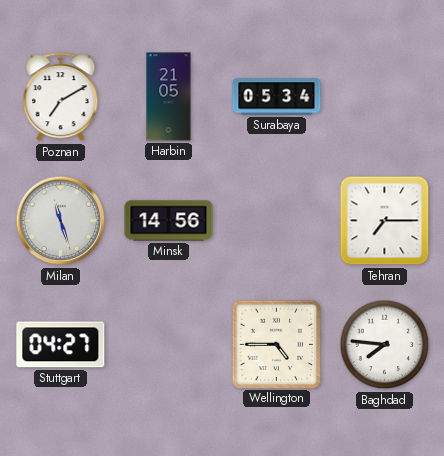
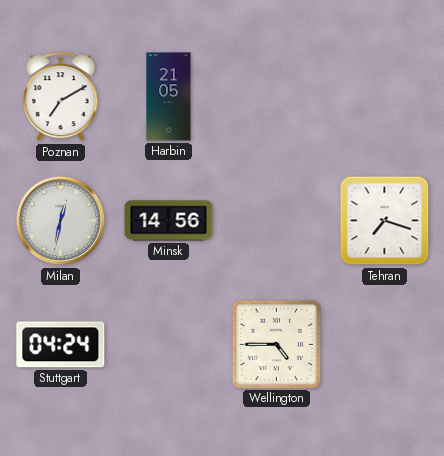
Surabaya: 05:34 -> none (277, 97)
Milan: 11:27 -> 12:32 (61, 221)
Tehran: 7:15 -> 7:18 (385, 221)
Stuttgart: 04:27 -> 04:24 (61, 345)
Baghdad: 7:46 -> none (385, 345)
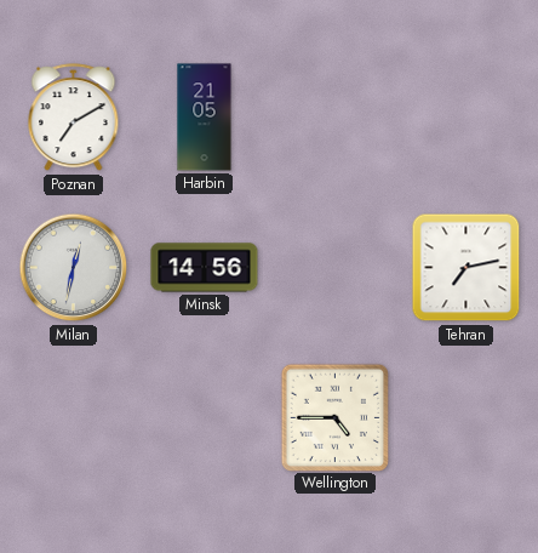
Tehran: 7:18 -> 7:13 (467, 268)
Stuttgart: 04:24 -> none (61, 345)
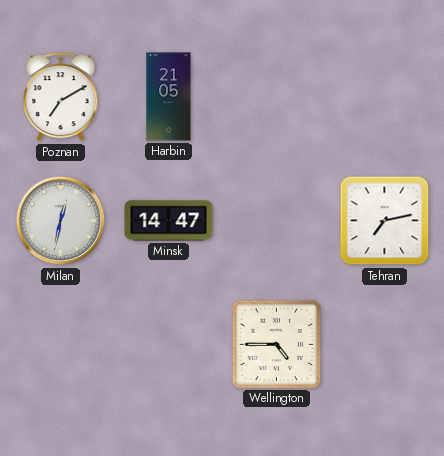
Minsk: 14:56 -> 14:47 (169, 221)
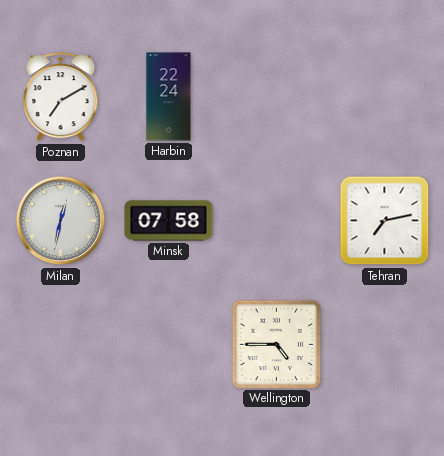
Harbin: 21:05 -> 22:24 (169, 97)
Minsk: 14:47 -> 07:58 (169, 221)
